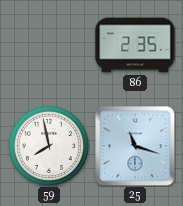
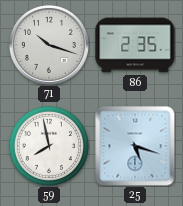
71: none -> 10:18 (49, 45)
25: 11:18 -> 5:18 (135, 146)
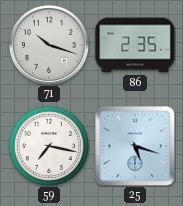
59: 7:58 -> 7:17 (49, 146)
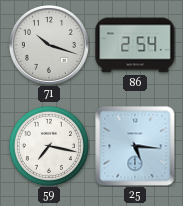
86: 2:35 -> 2:54 (135, 45)
25: 5:18 -> 5:16 (135, 146)
